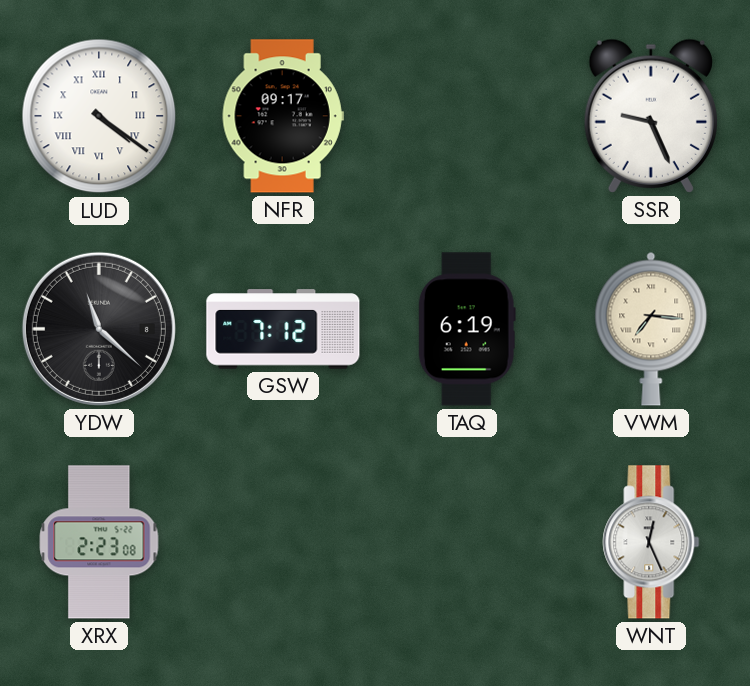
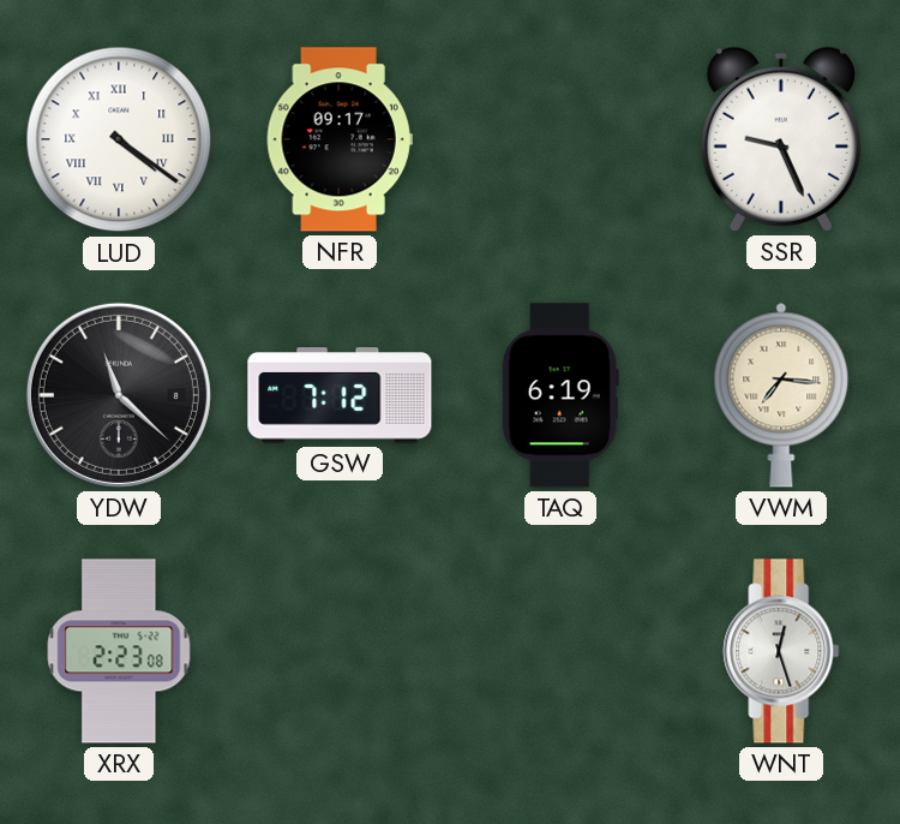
WNT: 12:26 -> 12:27 (781, 651)
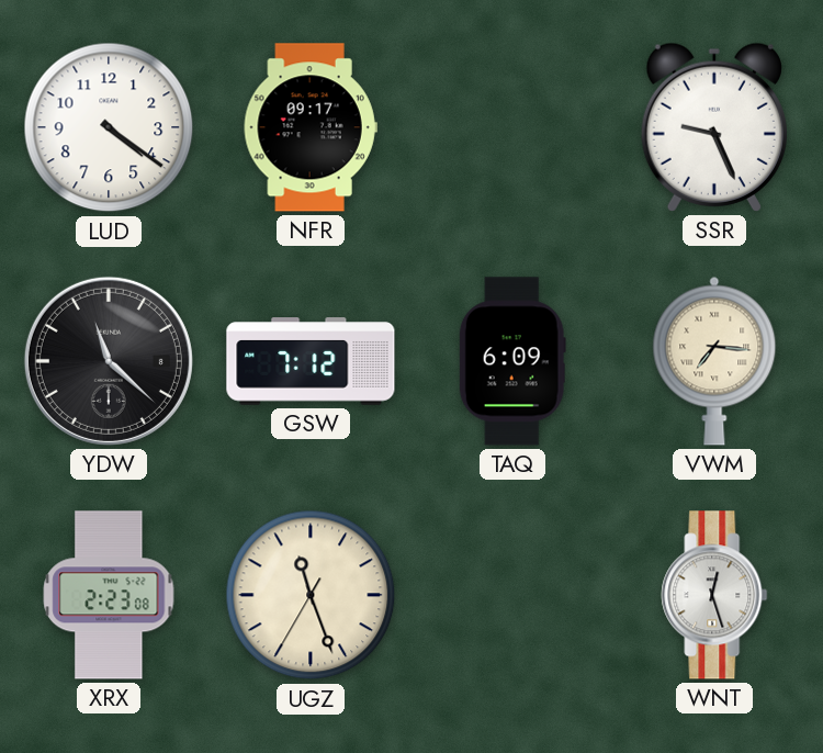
LUD numerals: Roman -> Arabic (109, 127)
TAQ: 6:19 -> 6:09 (512, 361)
UGZ: none -> 11:26 (311, 595)
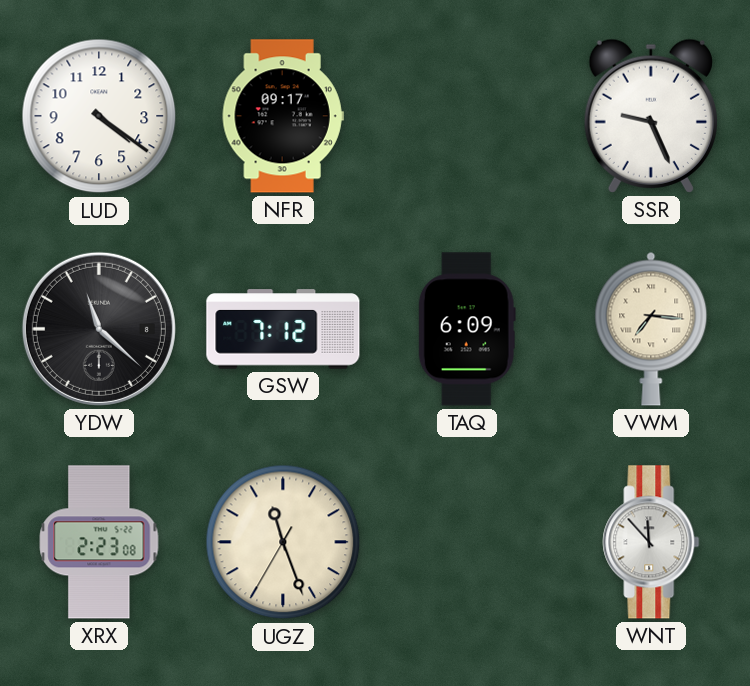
WNT: 12:27 -> 11:53 (651, 542)
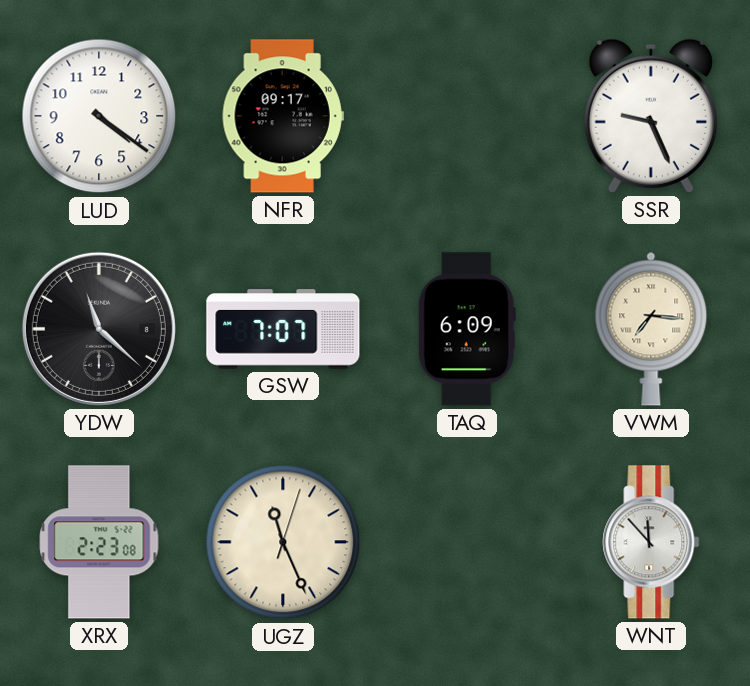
GSW: 7:12 -> 7:07 (283, 329)
UGZ: 11:26:35 -> 11:26:03 (283, 542)
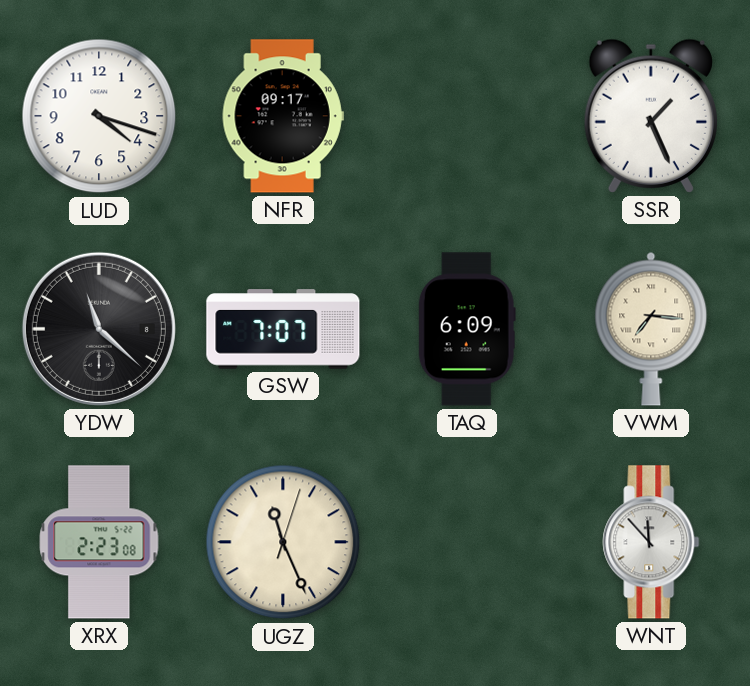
LUD: 4:21 -> 4:18 (99, 116)
SSR: 9:26 -> 1:26 (651, 116)
